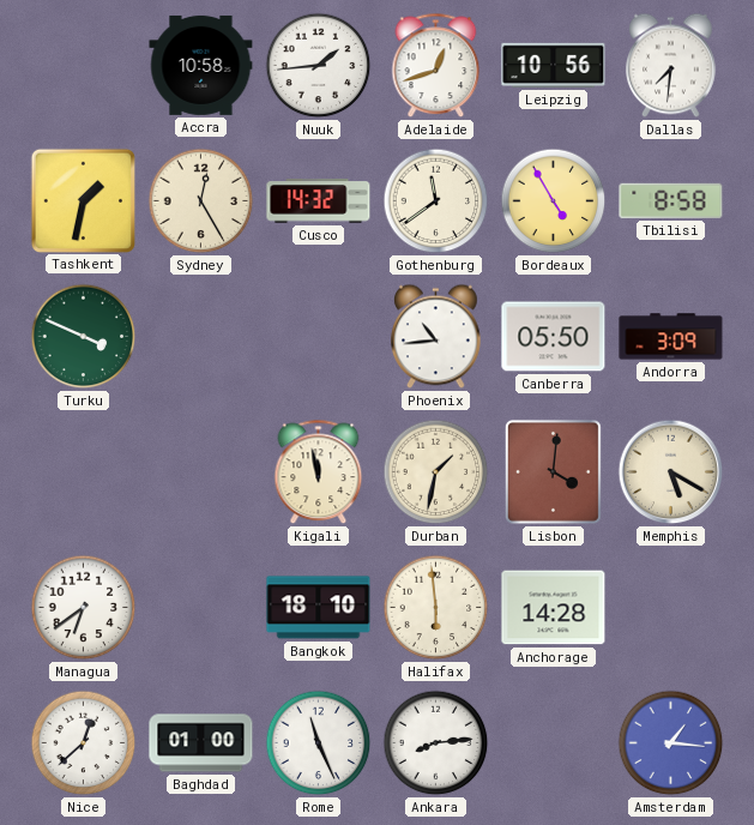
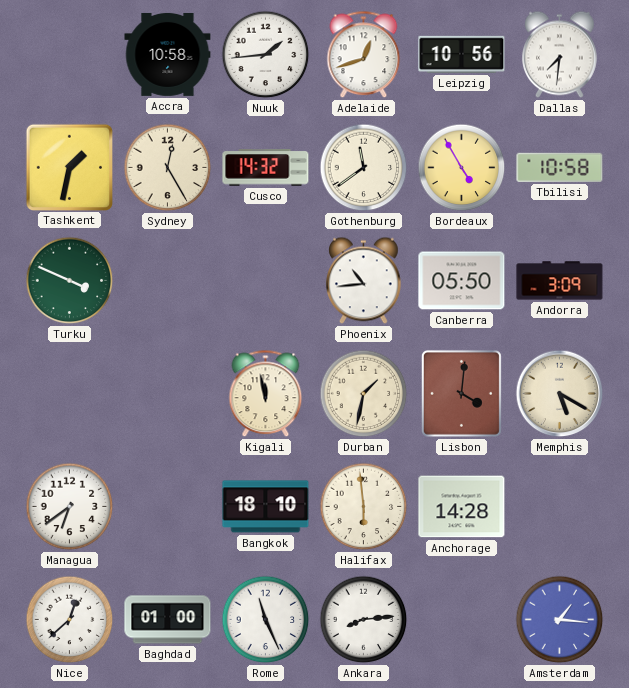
Tbilisi: 8:58 -> 10:58 (560, 167)
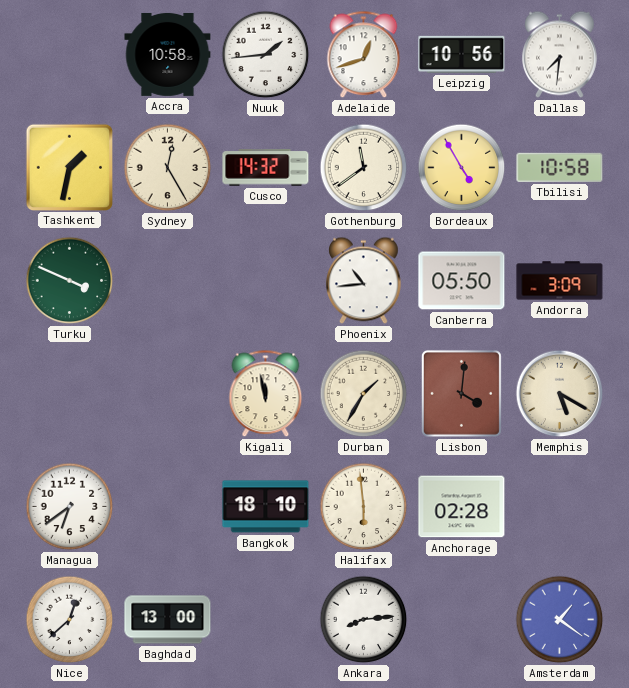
Durban: 1:32 -> 1:35 (364, 394)
Anchorage: 14:28 -> 02:28 (462, 507)
Baghdad: 01:00 -> 13:00 (168, 620)
Rome: 11:26 -> none (266, 620)
Amsterdam: 1:16 -> 1:21 (560, 620)
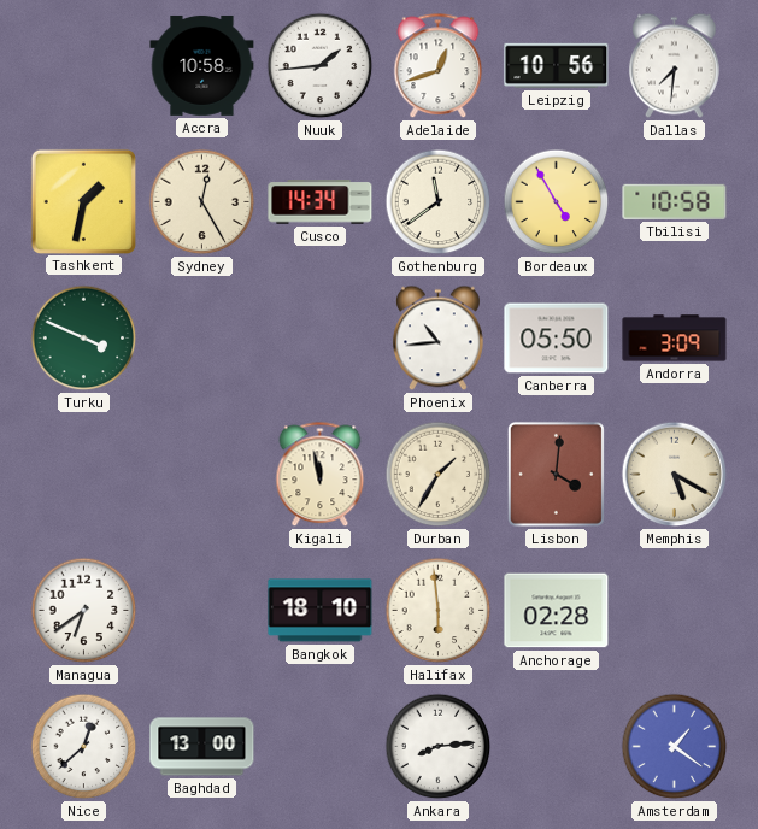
Cusco: 14:32 -> 14:34 (321, 202)
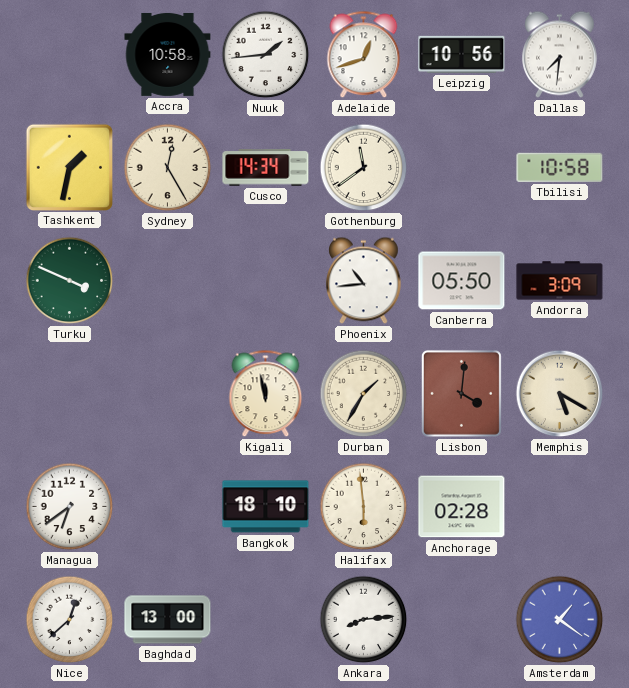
Bordeaux: 4:55 -> none (557, 202)
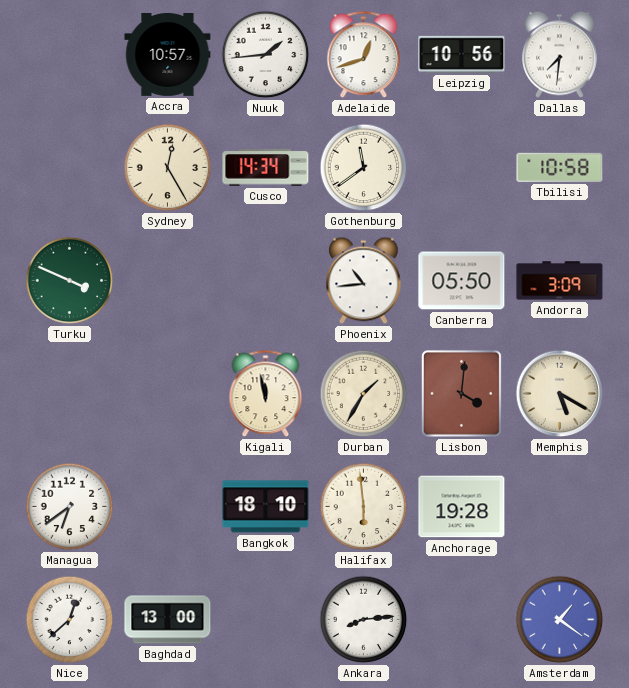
Accra: 10:58 -> 10:57 (168, 54)
Tashkent: 1:32 -> none (69, 167)
Anchorage: 02:28 -> 19:28 (462, 507)
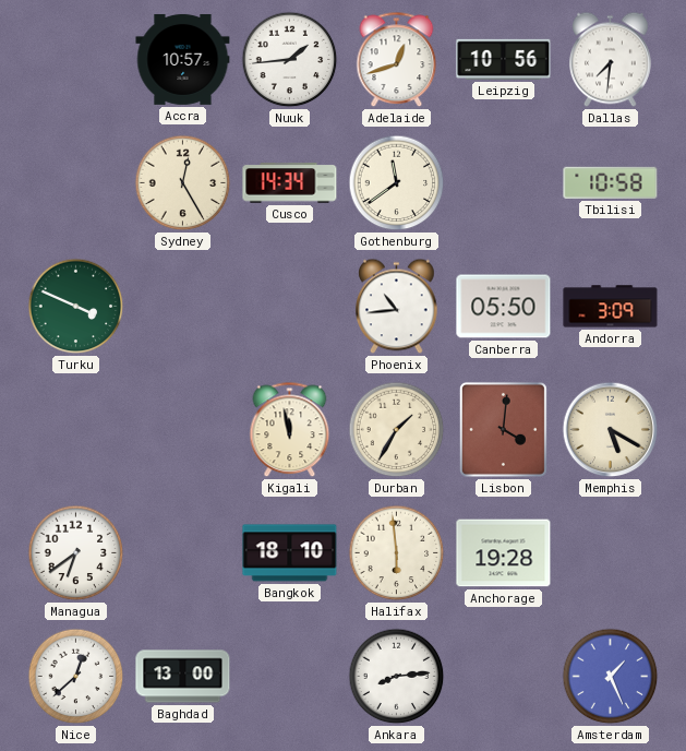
Amsterdam: 1:21 -> 1:26 (611, 677)
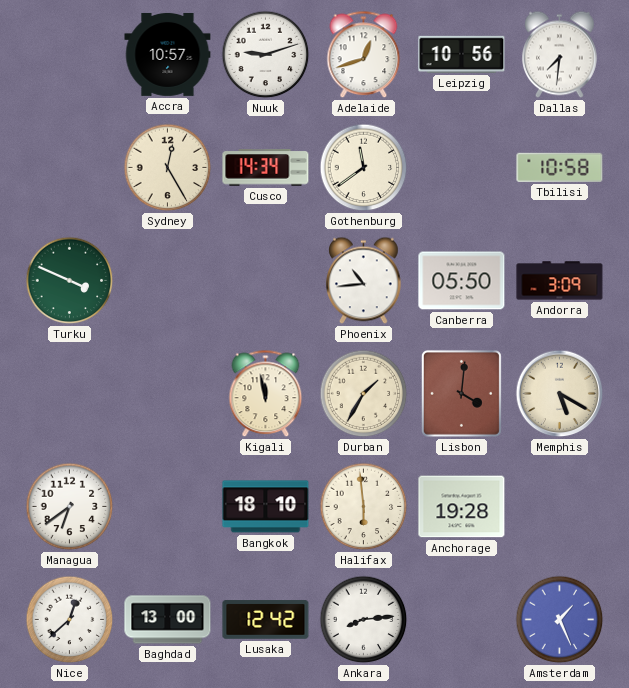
Nuuk: 1:44 -> 9:12 (266, 55)
Lusaka: none -> 12:42 (266, 620)
